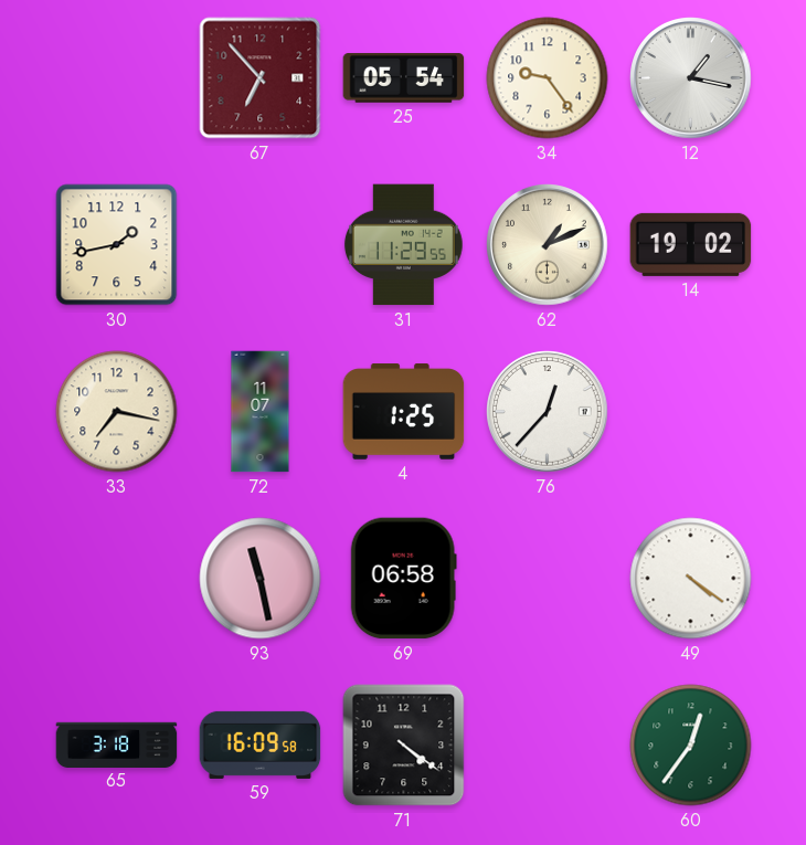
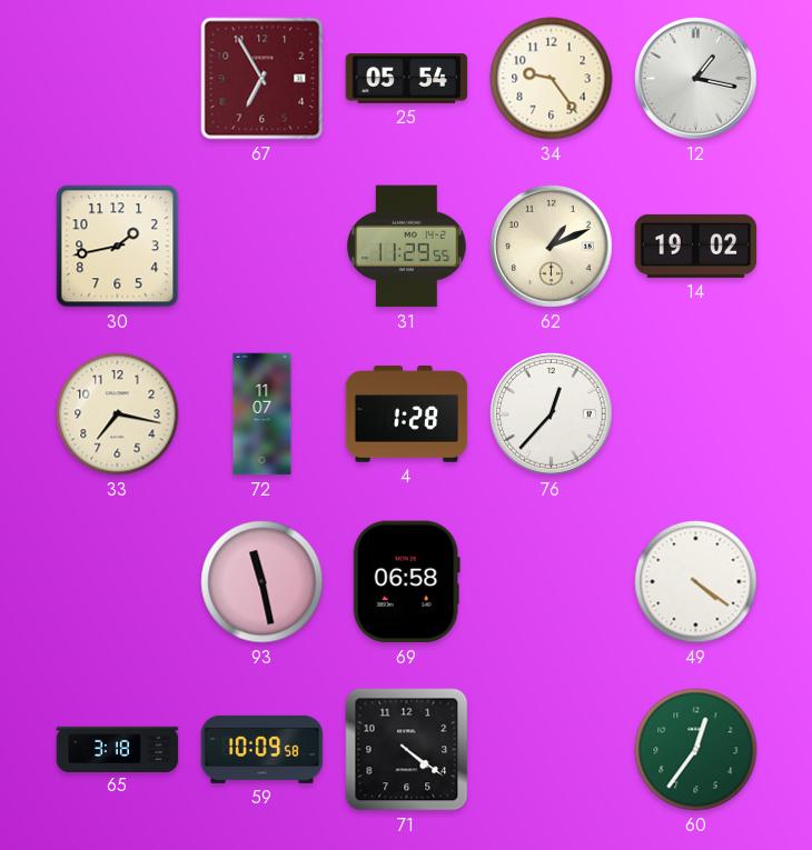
67: 6:53 -> 6:55 (263, 79)
4: 1:25 -> 1:28 (407, 414)
59: 16:09 -> 10:09 (263, 749)
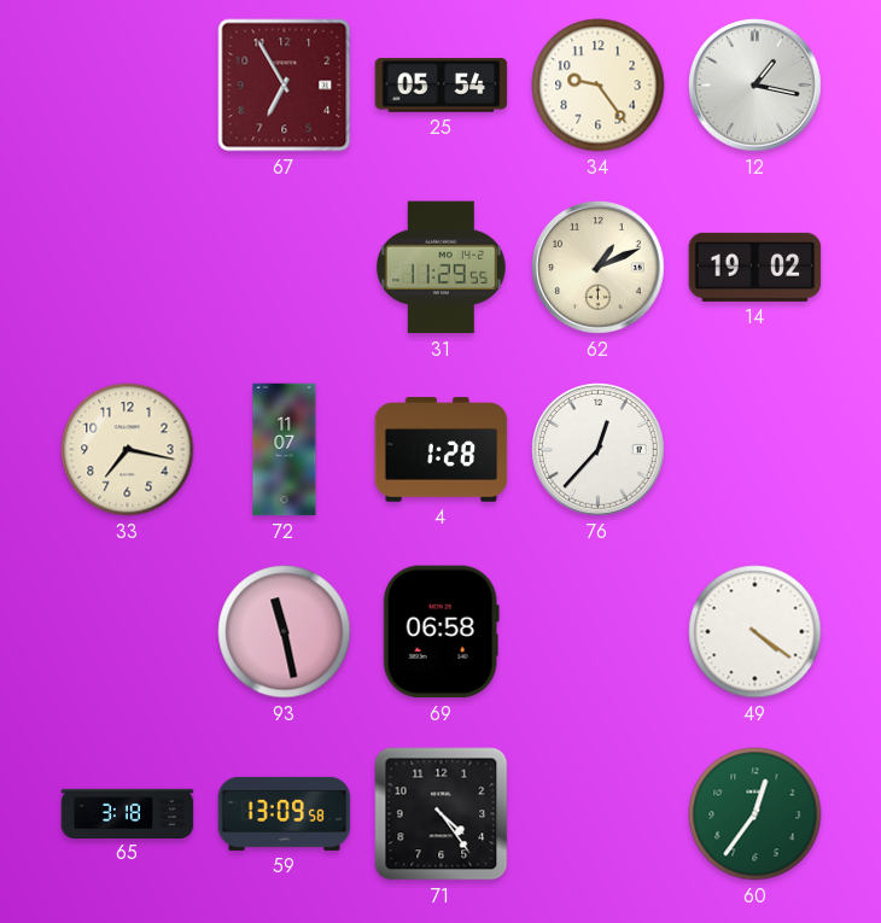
30: 1:43 -> none (118, 247)
59: 10:09 -> 13:09 (285, 813)
71: 4:21 -> 4:24 (442, 814)
